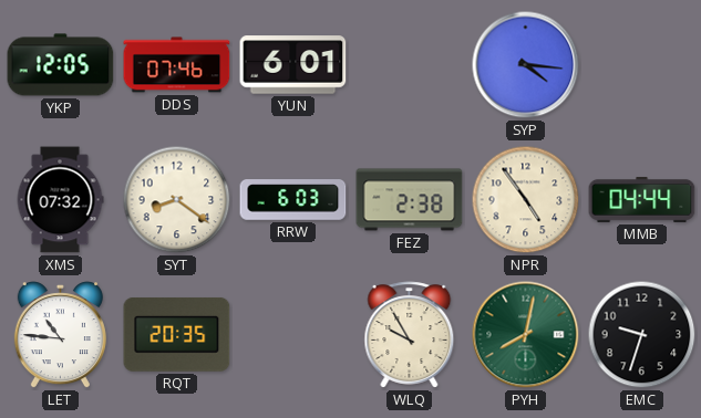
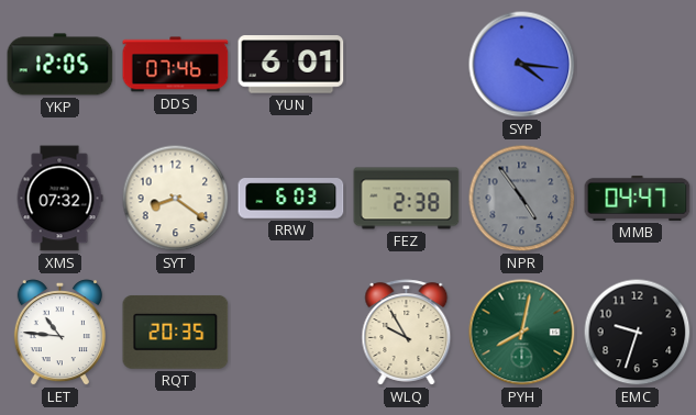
NPR dial: cream -> grey (522, 199)
MMB: 04:44 -> 04:47 (638, 198)
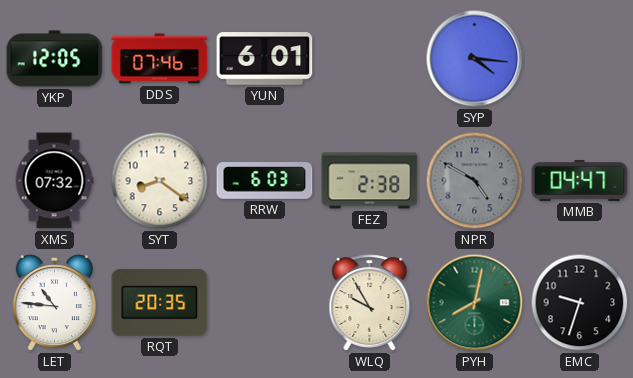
NPR: 4:54 -> 4:50 (475, 181)
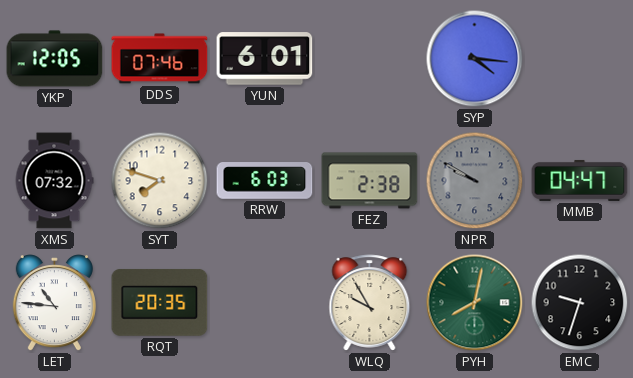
SYT: 8:21 -> 7:48 (160, 181)
NPR: 4:50 -> 9:50 (475, 181)
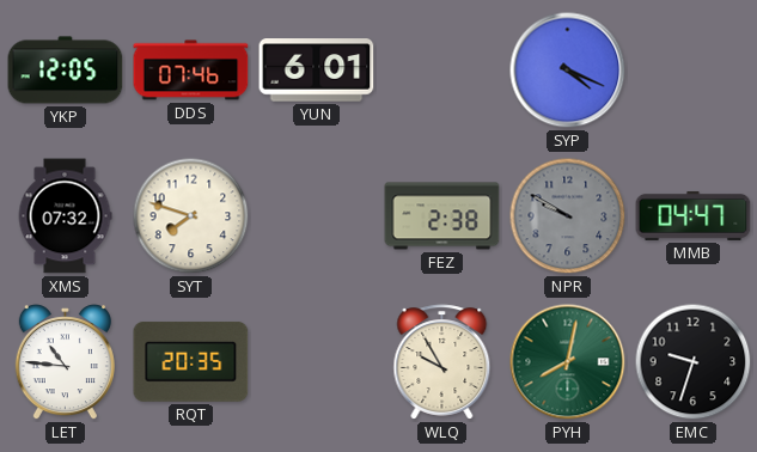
SYP: 4:16 -> 4:19 (568, 71)
RRW: 6:03 -> none (265, 181)
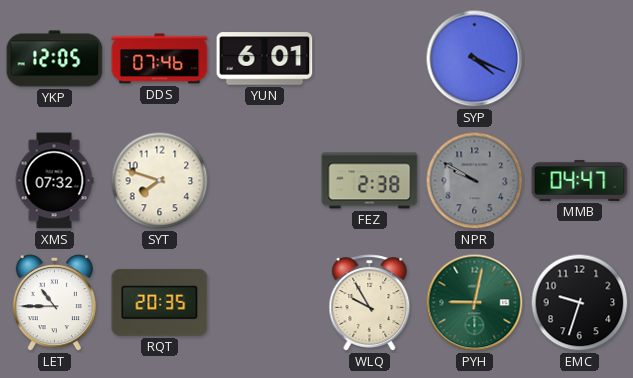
LET: 10:46 -> 10:45 (54, 303)
PYH: 8:02 -> 9:02 (475, 303)
